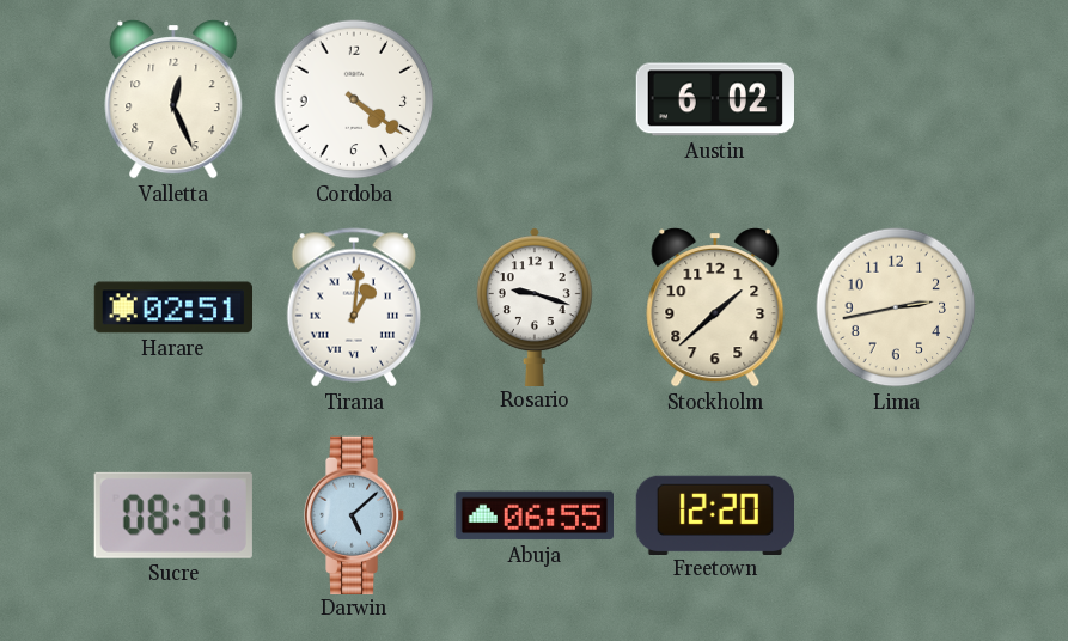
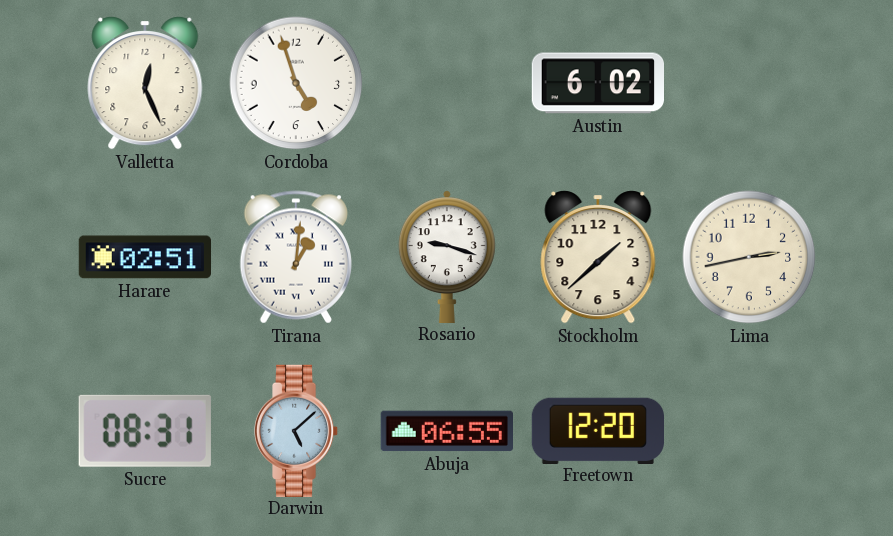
Cordoba: 4:21 -> 4:57 (296, 83)
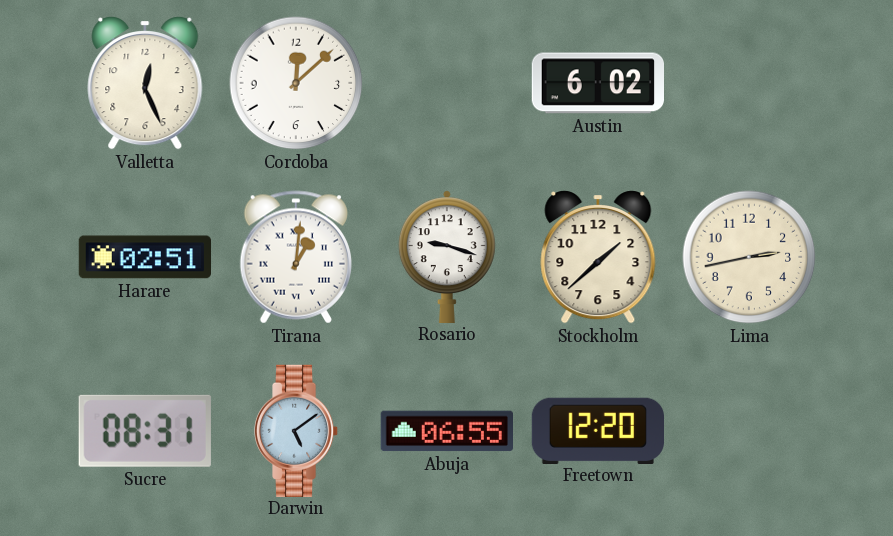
Cordoba: 4:57 -> 12:08 (296, 83)
Darwin: 5:08 -> 5:09 (296, 430)
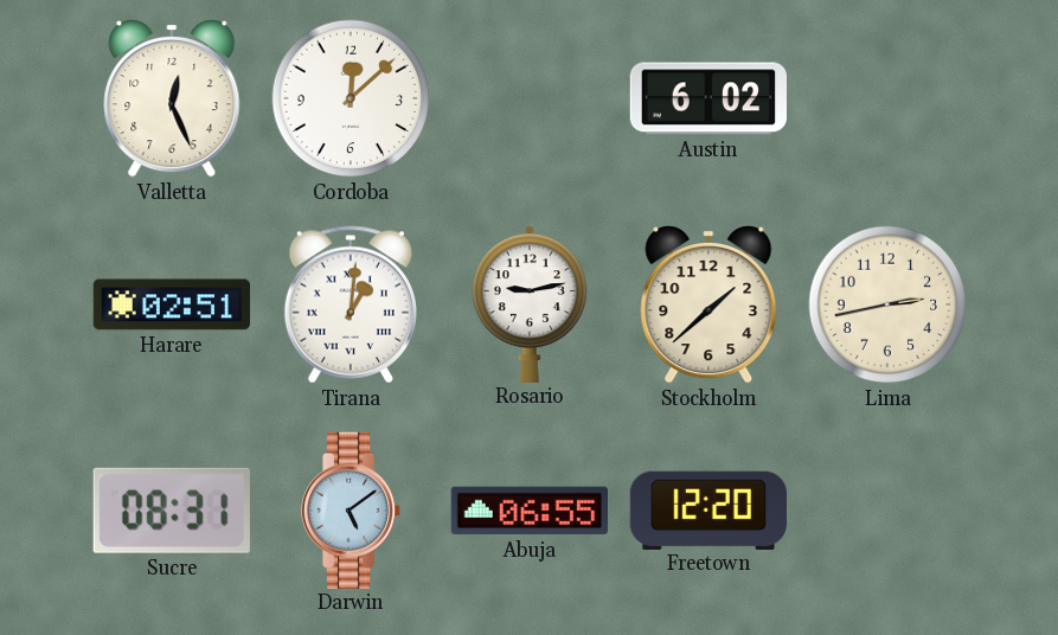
Rosario: 9:18 -> 9:13 (530, 303)
